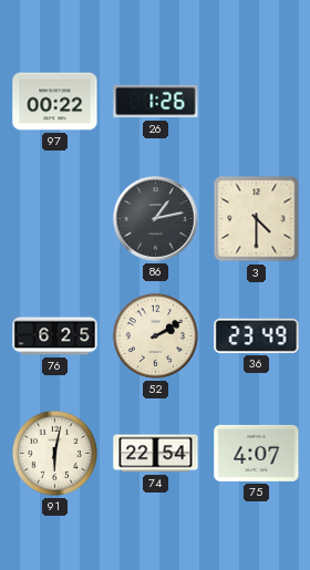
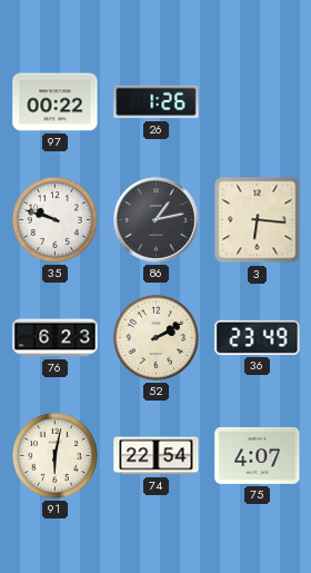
35: none -> 9:48 (54, 219)
3: 4:30 -> 6:16 (258, 220)
76: 6:25 -> 6:23 (56, 338)
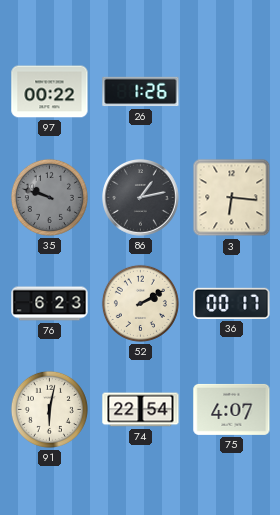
35 dial: white -> grey (49, 197)
36: 23:49 -> 00:17 (232, 303)
